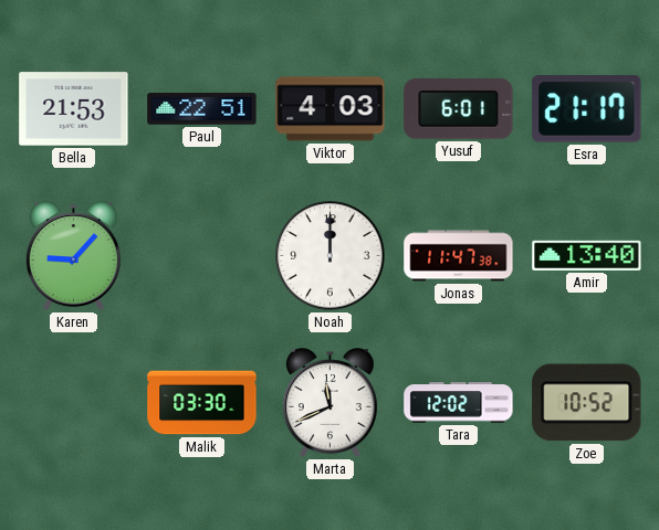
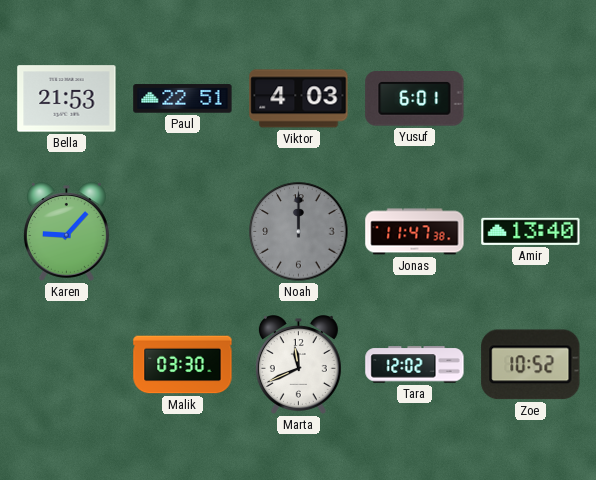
Esra: 21:17 -> none (587, 109)
Noah dial: white -> grey (299, 232)
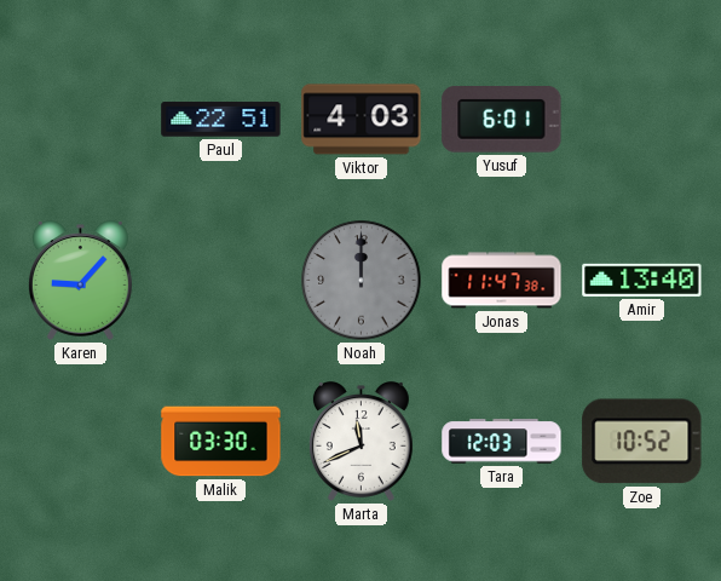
Bella: 21:53 -> none (67, 99)
Tara: 12:02 -> 12:03 (502, 442)
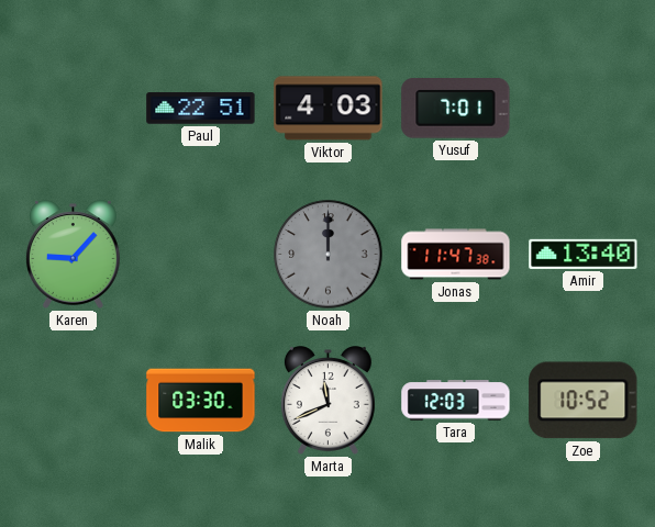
Yusuf: 6:01 -> 7:01 (456, 109)
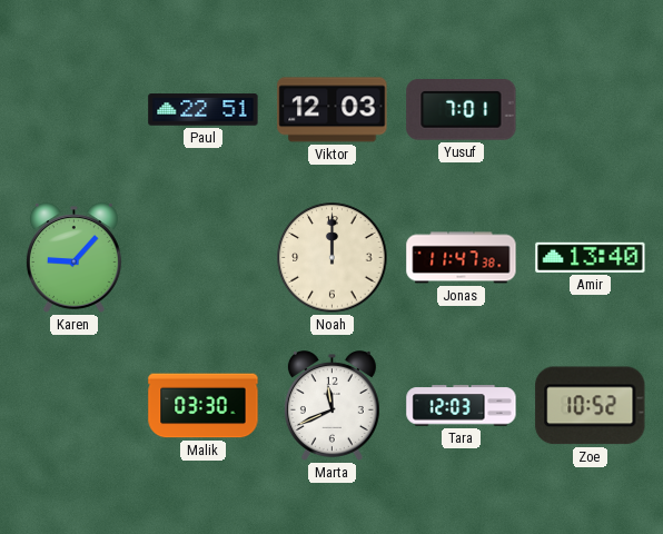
Viktor: 4:03 -> 12:03 (333, 110)
Noah dial: grey -> cream (333, 258)
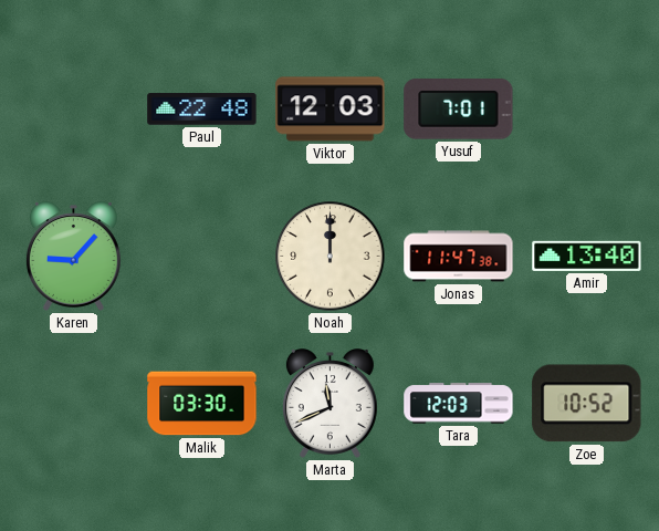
Paul: 22:51 -> 22:48 (202, 110)
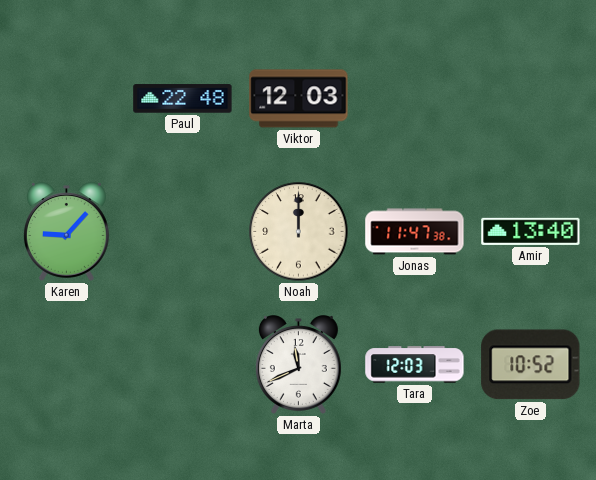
Yusuf: 7:01 -> none (459, 110)
Malik: 03:30 -> none (202, 404)
